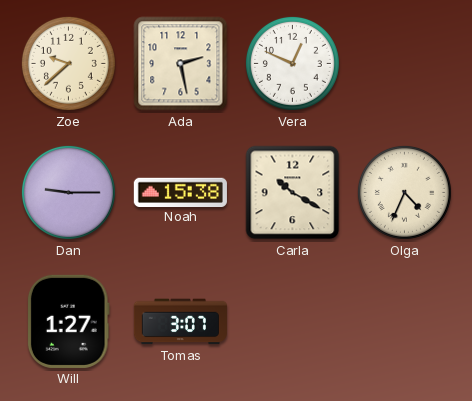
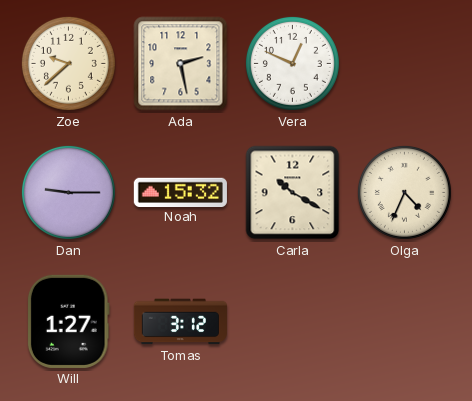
Noah: 15:38 -> 15:32 (180, 192)
Tomas: 3:07 -> 3:12 (180, 322)
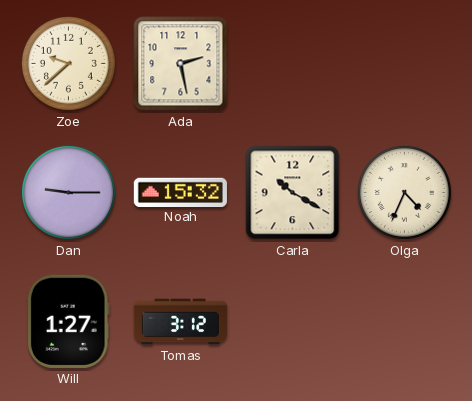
Vera: 12:49 -> none (292, 63)
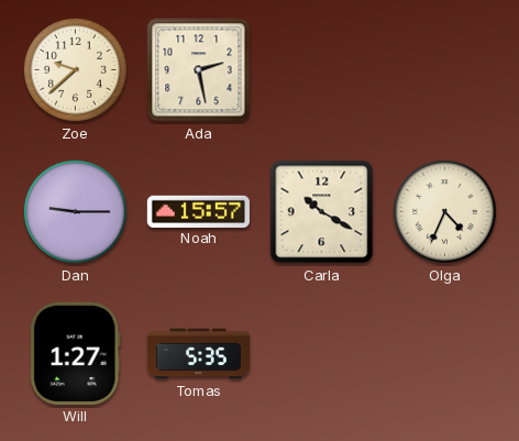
Noah: 15:32 -> 15:57 (198, 211)
Tomas: 3:12 -> 5:35 (198, 354)
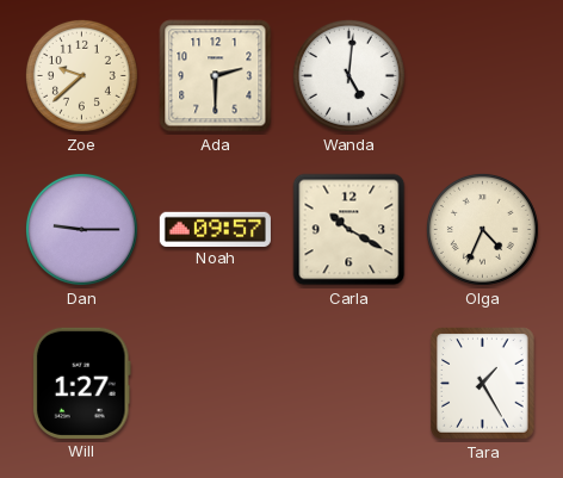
Ada: 2:28 -> 2:30 (216, 76)
Wanda: none -> 5:01 (348, 75)
Noah: 15:57 -> 09:57 (215, 229)
Tomas: 5:35 -> none (198, 354)
Tara: none -> 1:25 (483, 384)
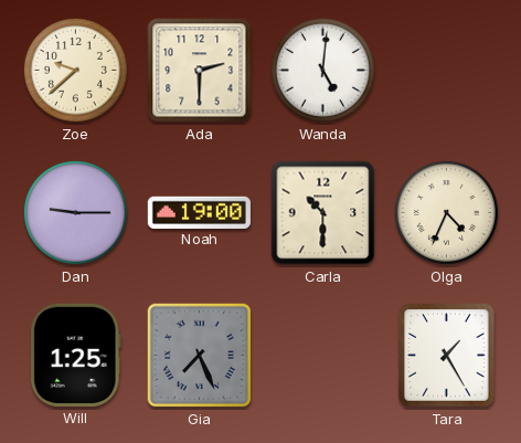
Noah: 09:57 -> 19:00 (199, 212)
Carla: 10:20 -> 10:30 (323, 213)
Will: 1:27 -> 1:25 (75, 355)
Gia: none -> 7:26 (200, 356)
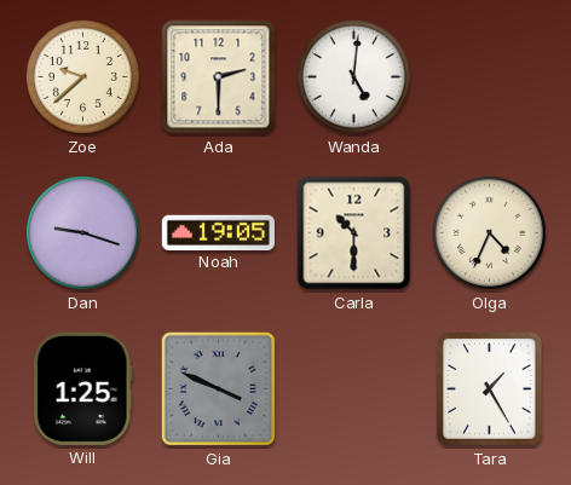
Dan: 9:15 -> 9:18 (82, 232)
Noah: 19:00 -> 19:05 (218, 232)
Gia: 7:26 -> 3:49 (219, 389)
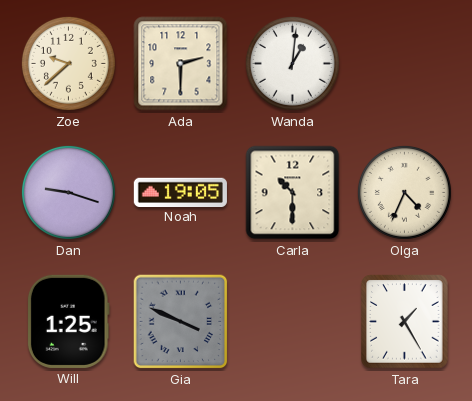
Wanda: 5:01 -> 1:01 (292, 63)
